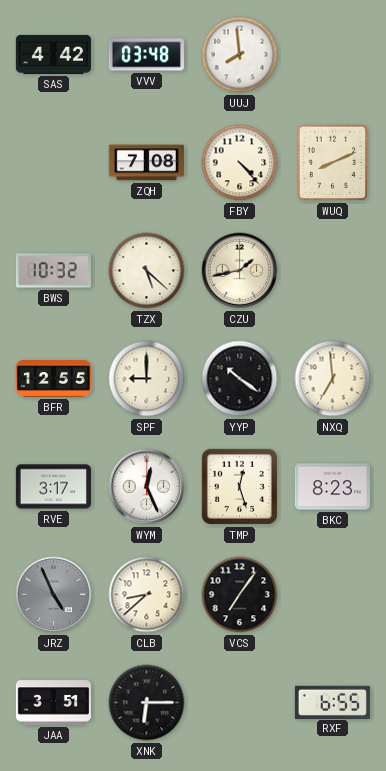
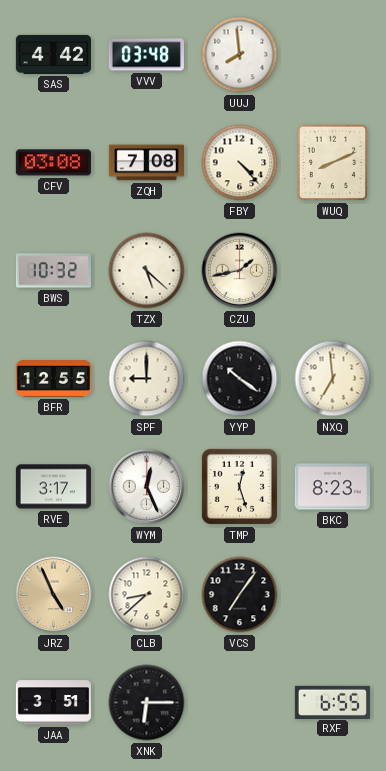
CFV: none -> 03:08 (53, 163)
JRZ dial: grey -> champagne (54, 595)
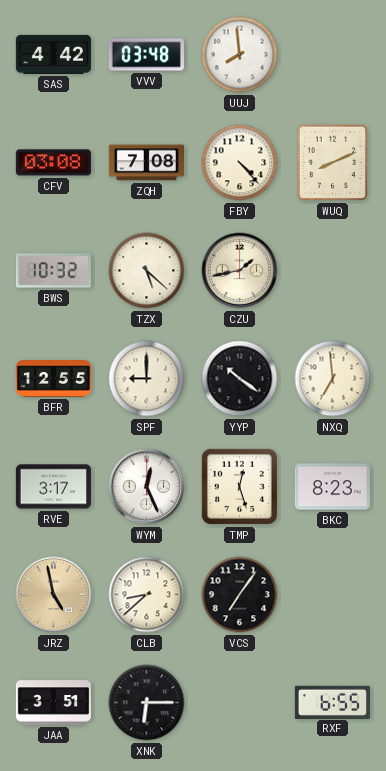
JRZ: 4:56 -> 4:58 (54, 595)
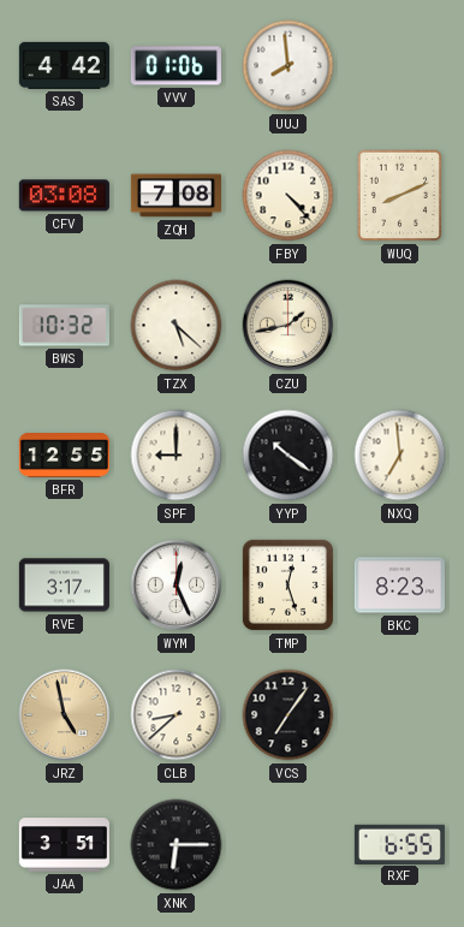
VVV: 03:48 -> 01:06 (176, 66)
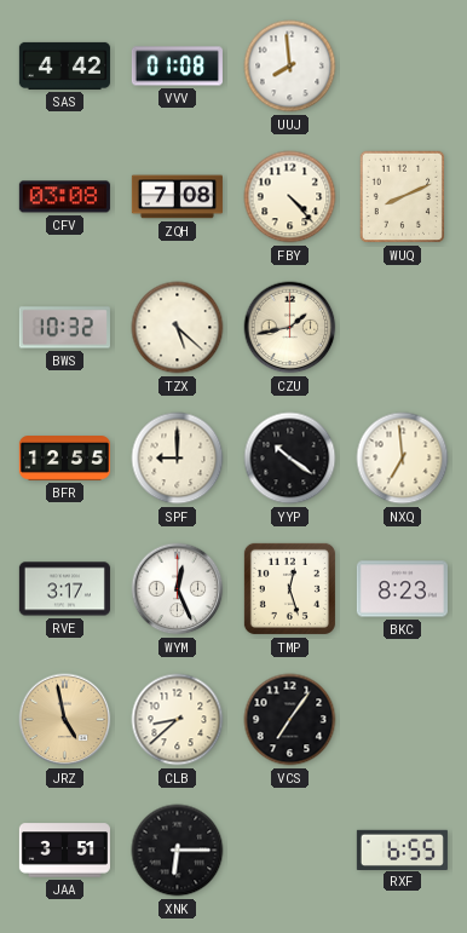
VVV: 01:06 -> 01:08 (177, 67)
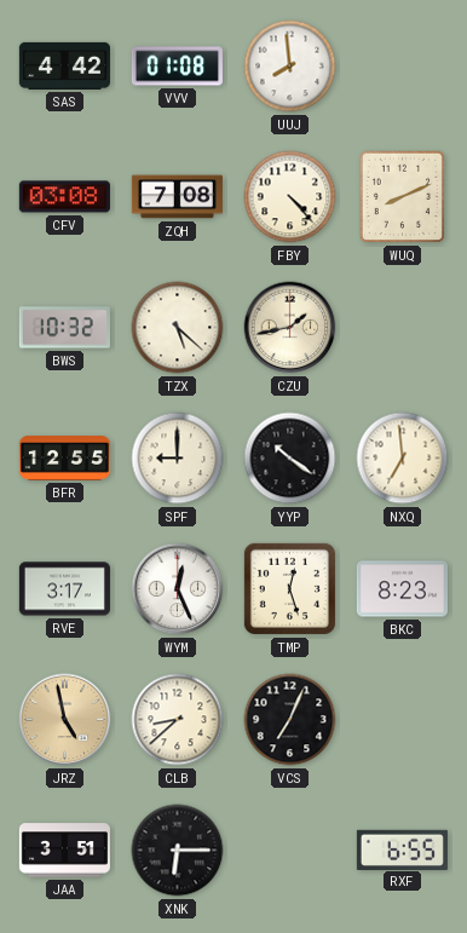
VCS: 7:06 -> 7:04 (290, 720)
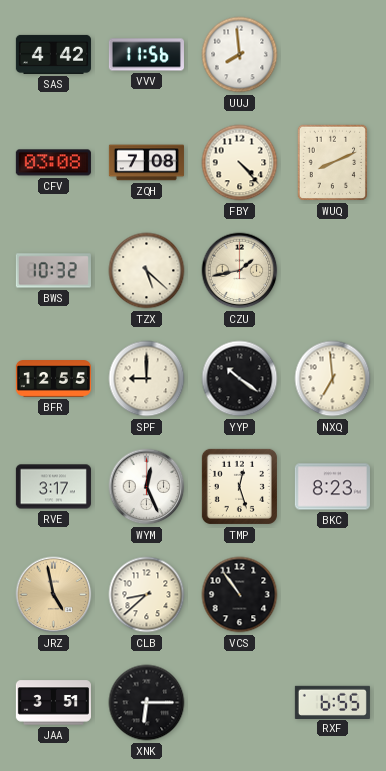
VVV: 01:08 -> 11:56 (146, 55)
VCS: 7:04 -> 10:54 (240, 595)
